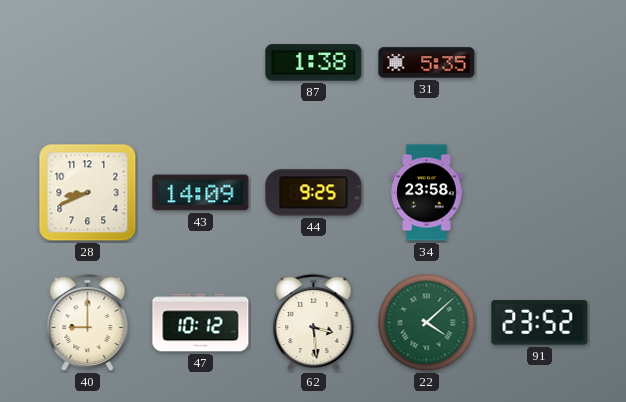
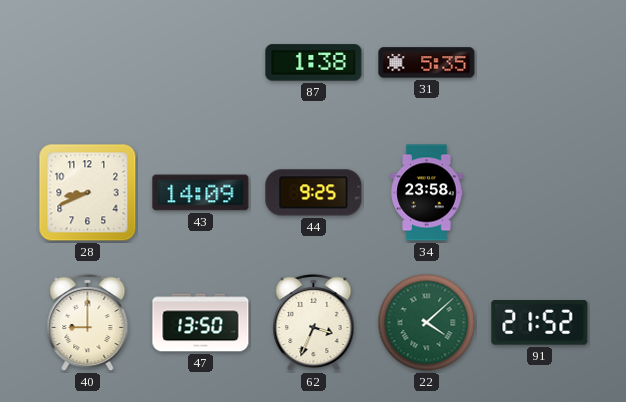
47: 10:12 -> 13:50 (201, 323)
62: 3:29 -> 3:34 (314, 323)
91: 23:52 -> 21:52 (540, 323)
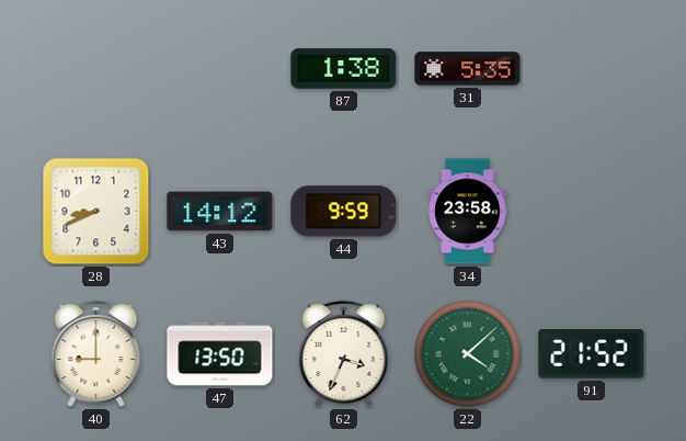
43: 14:09 -> 14:12 (220, 212)
44: 9:25 -> 9:59 (344, 212)
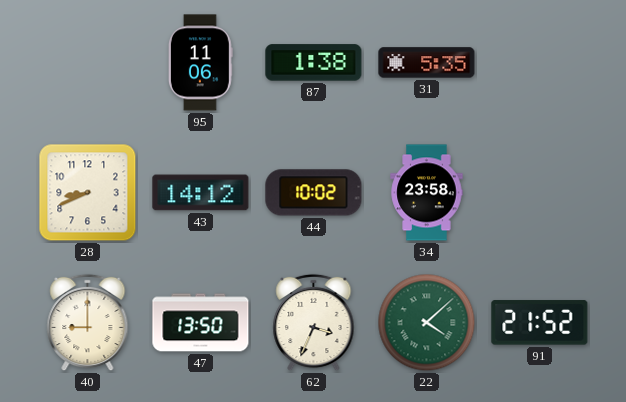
95: none -> 11:06 (200, 63)
44: 9:59 -> 10:02 (314, 193)
